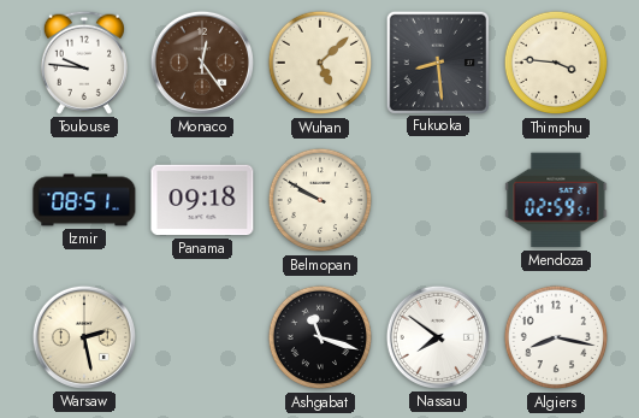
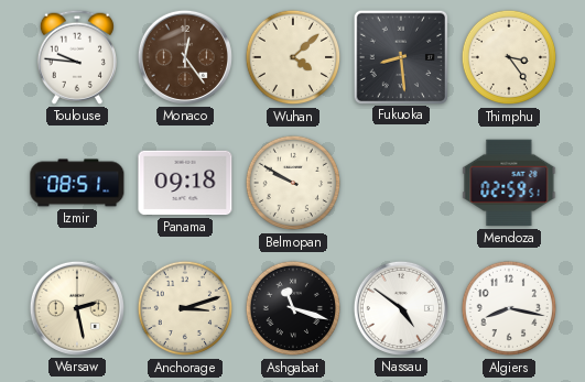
Wuhan: 5:08 -> 4:08 (293, 57)
Thimphu: 3:46 -> 3:24 (509, 57)
Anchorage: none -> 3:12 (185, 308)
Nassau: 7:51 -> 4:51 (401, 308)
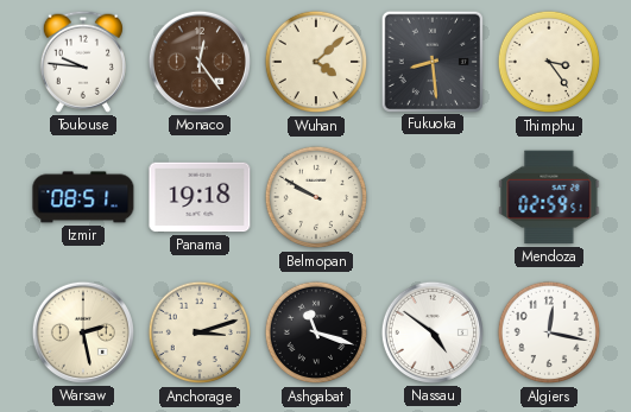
Panama: 09:18 -> 19:18 (200, 197)
Algiers: 8:17 -> 12:17 (549, 332)
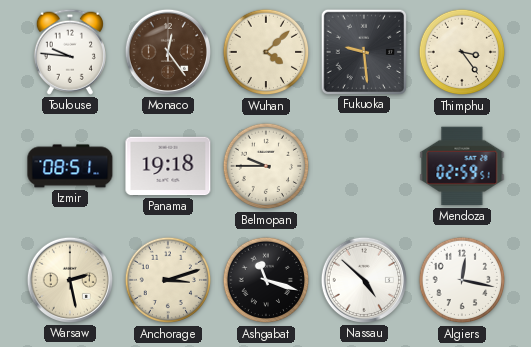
Fukuoka: 8:29 -> 9:29 (363, 51)
Belmopan: 9:50 -> 9:45 (266, 166)
Nassau: 4:51 -> 4:52 (364, 280)
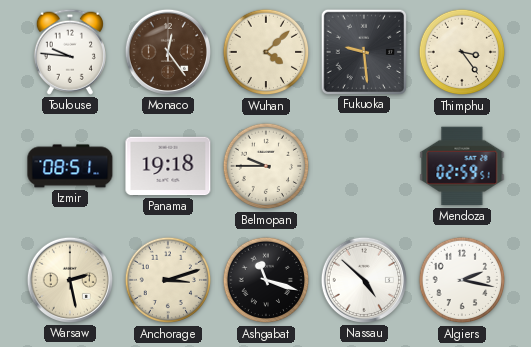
Algiers: 12:17 -> 2:17 (462, 280)
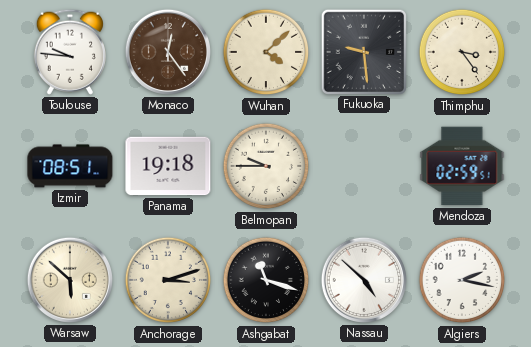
Warsaw: 2:28 -> 5:52 (70, 280)
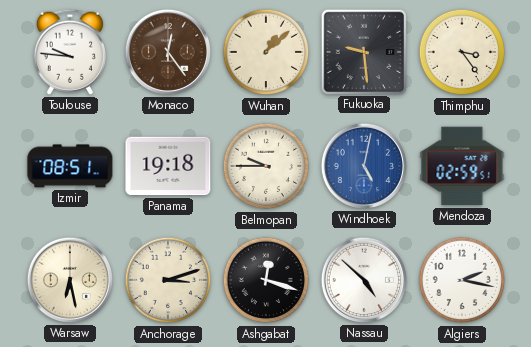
Wuhan: 4:08 -> 1:08 (266, 52)
Windhoek: none -> 5:02 (364, 166)
Warsaw: 5:52 -> 6:28 (70, 280)
Ashgabat: 11:18 -> 12:18 (266, 280)
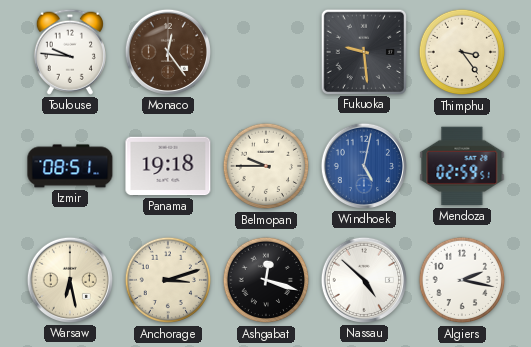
Wuhan: 1:08 -> none (266, 52)
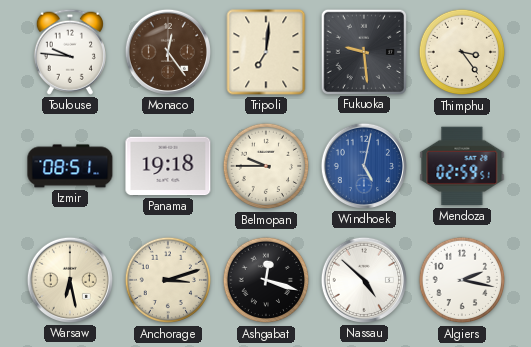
Tripoli: none -> 7:01 (266, 52)
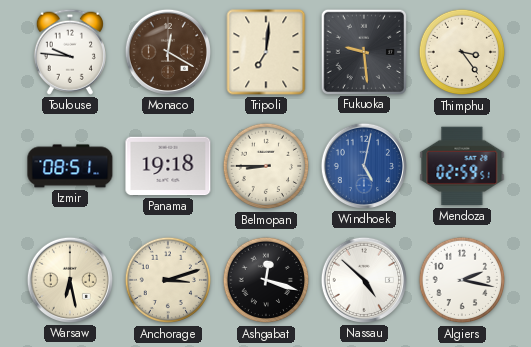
Monaco: 12:24 -> 12:20 (168, 52)
Belmopan: 9:45 -> 8:45 (266, 166)
